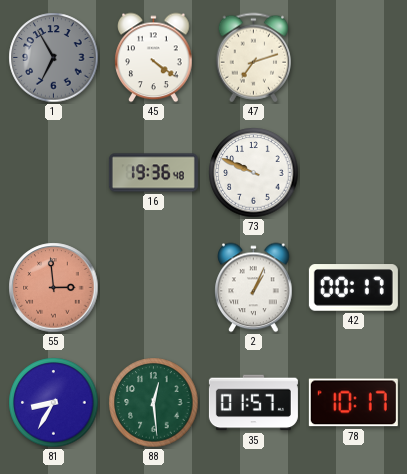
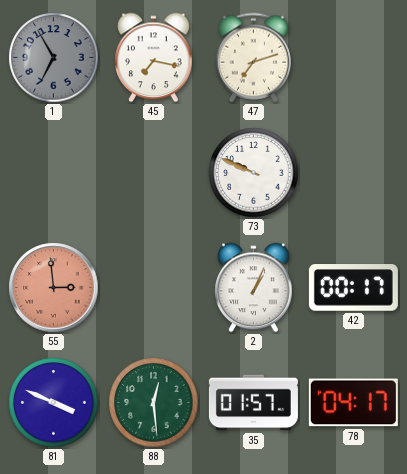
45: 4:21 -> 7:17 (154, 58)
16: 19:36 -> none (153, 173)
81: 8:35 -> 3:49 (54, 403)
78: 10:17 -> 04:17 (353, 403)
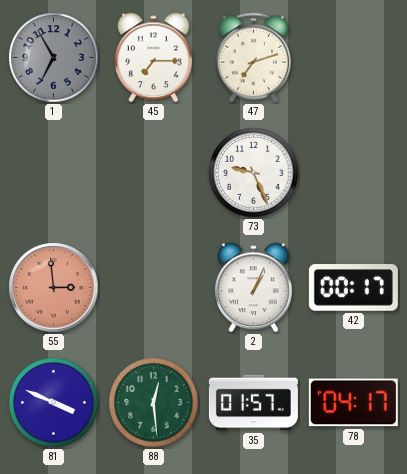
45: 7:17 -> 7:15 (154, 58)
73: 9:49 -> 9:26 (254, 173)
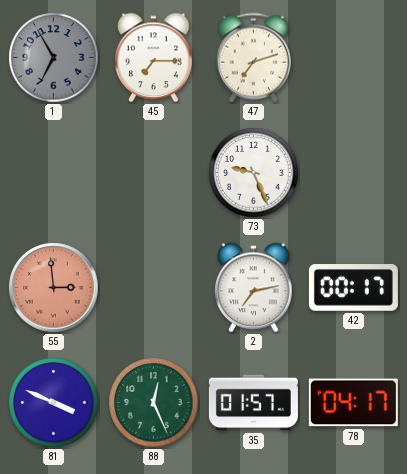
2: 1:04 -> 7:13 (254, 288)
88: 12:29 -> 12:26 (154, 403)
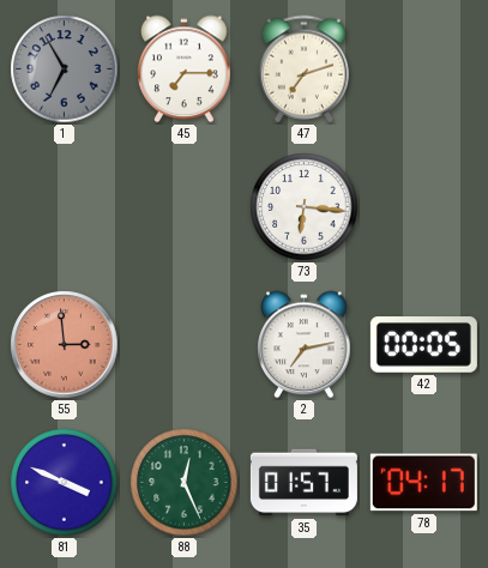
73: 9:26 -> 6:16 (305, 207)
42: 00:17 -> 00:05 (423, 345)
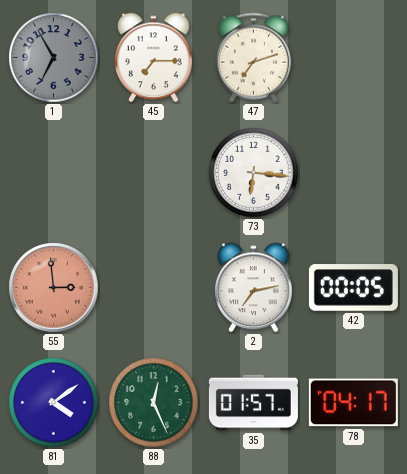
81: 3:49 -> 4:09 (54, 403)
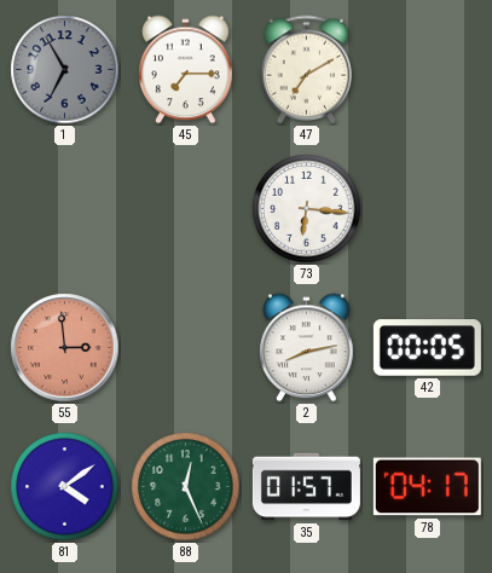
47: 7:12 -> 7:10 (306, 70)
2: 7:13 -> 8:13 (307, 348)
